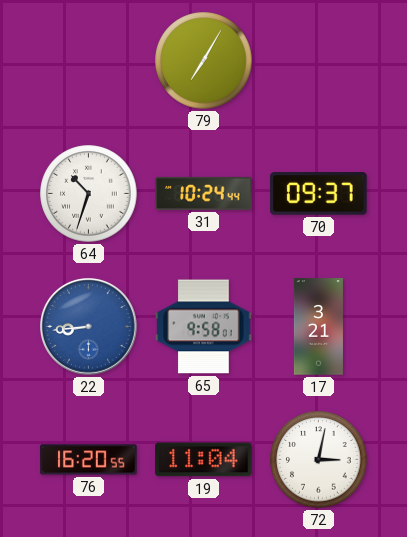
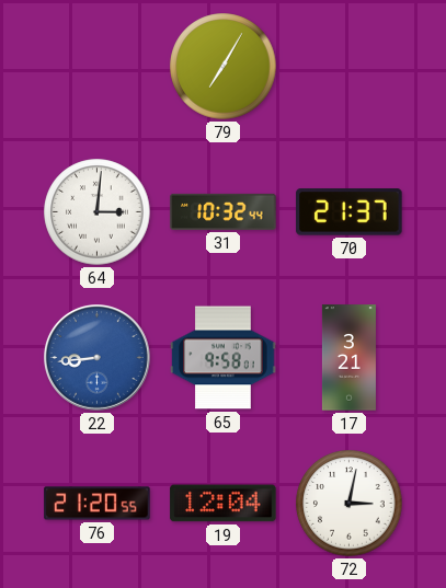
64: 10:33 -> 3:01 (98, 212)
31: 10:24 -> 10:32 (224, 211)
70: 09:37 -> 21:37 (350, 212)
76: 16:20 -> 21:20 (98, 504)
19: 11:04 -> 12:04 (224, 504)
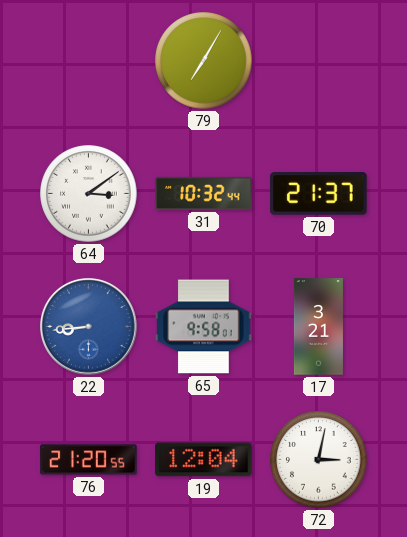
64: 3:01 -> 3:09 (89, 194)
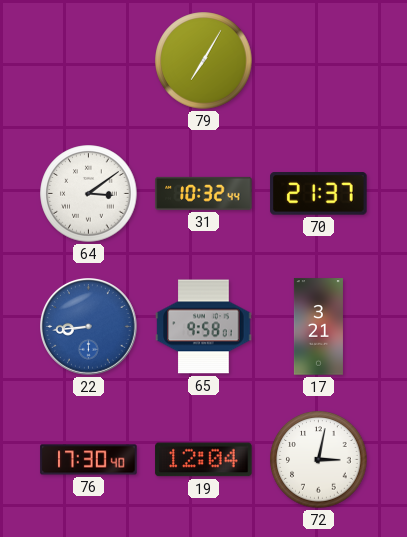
76: 21:20 -> 17:30 (89, 460)
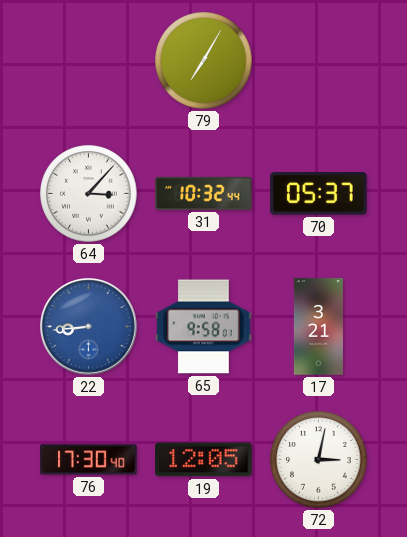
64: 3:09 -> 3:07 (89, 194)
70: 21:37 -> 05:37 (319, 194)
19: 12:04 -> 12:05 (204, 460)
